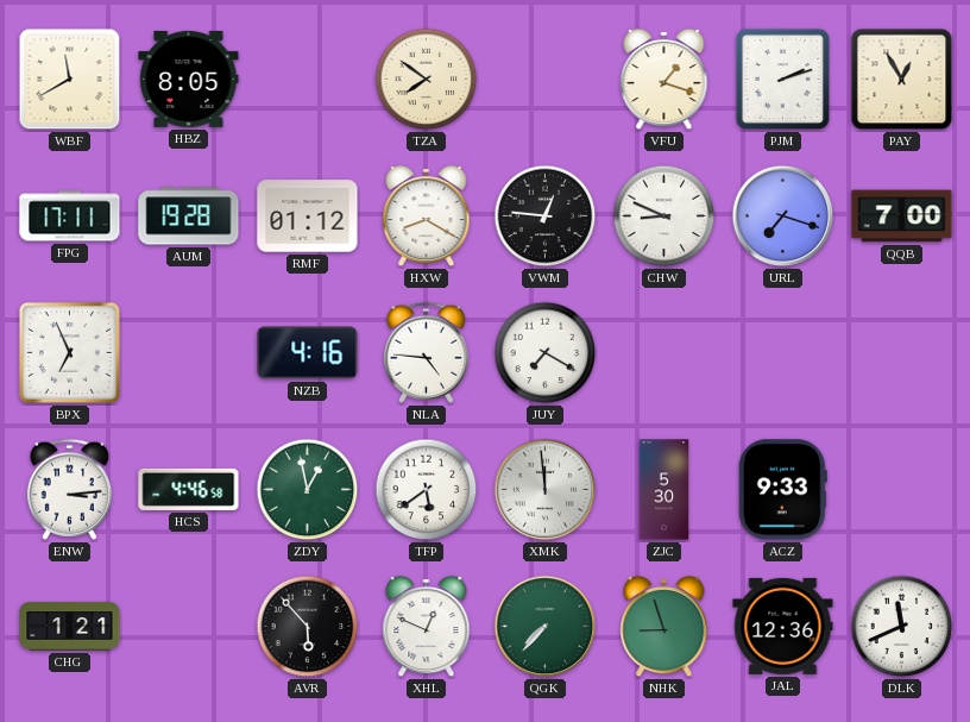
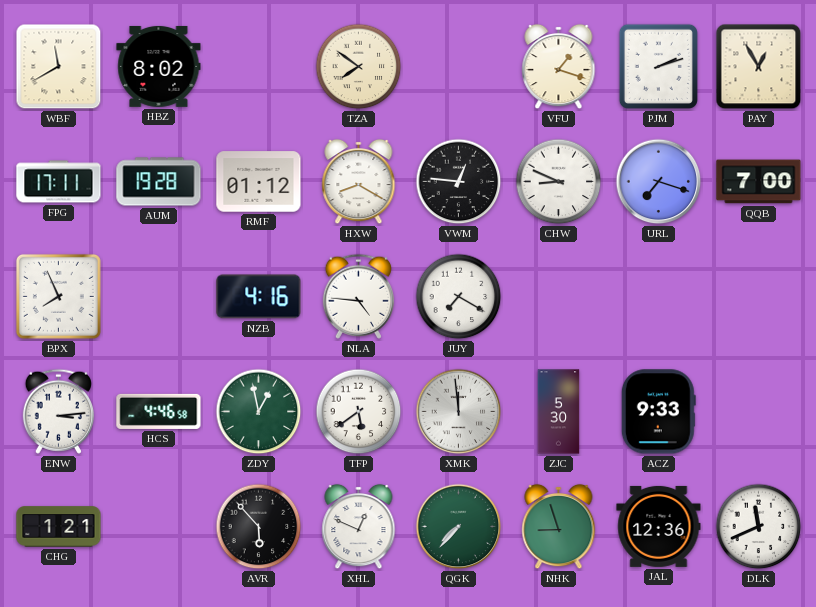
HBZ: 8:05 -> 8:02 (159, 66)
BPX: 6:56 -> 7:56 (58, 296)
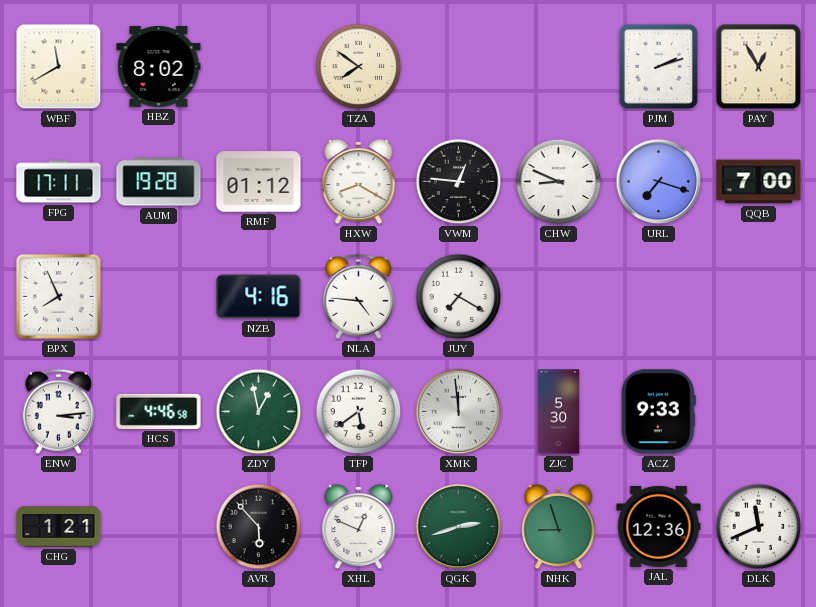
VFU: 1:18 -> none (559, 67)
QGK: 7:37 -> 2:42 (459, 527)
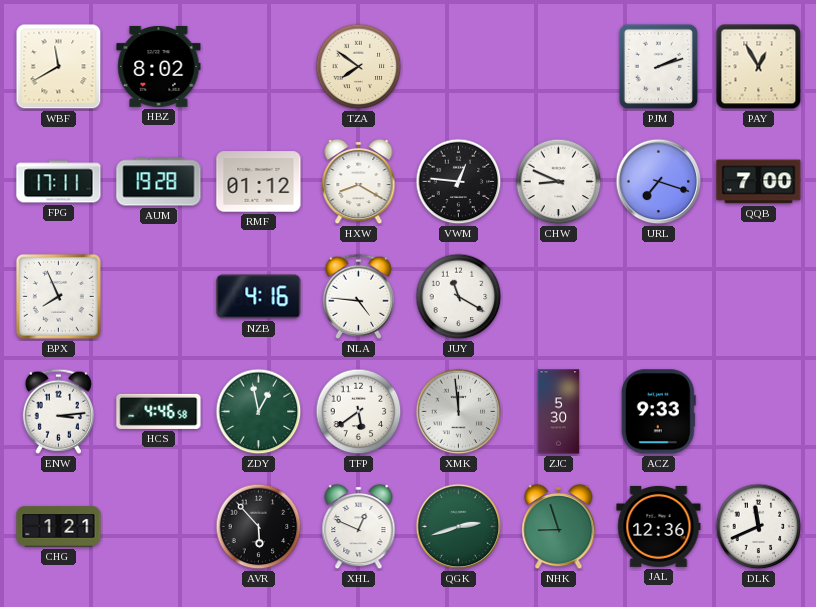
JUY: 7:20 -> 11:20 (459, 297)
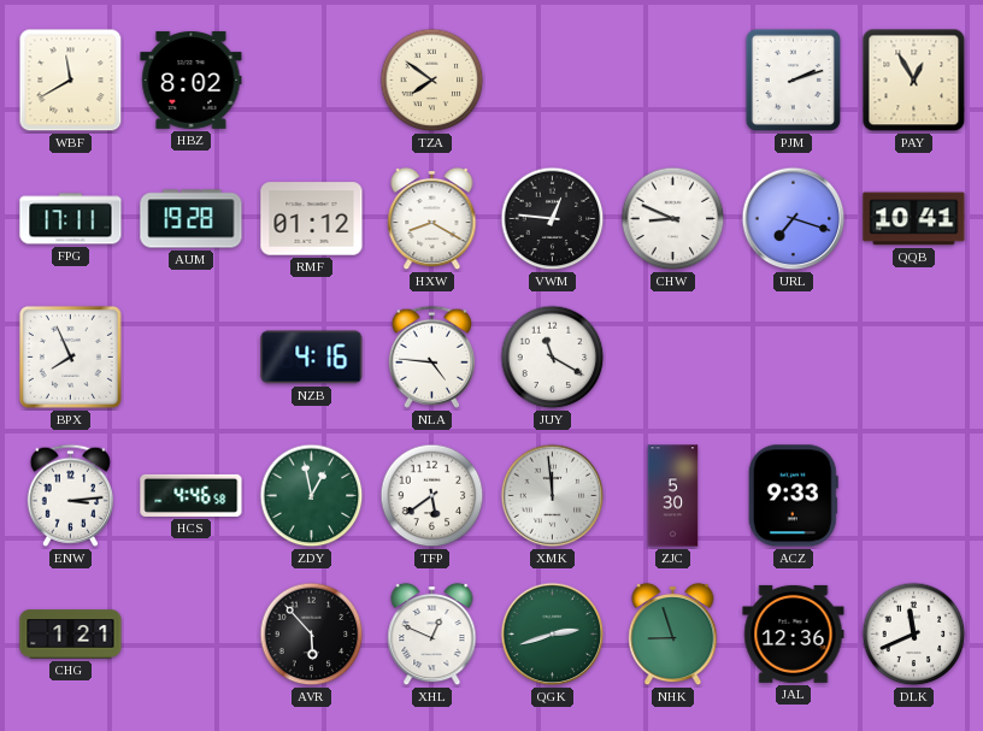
QQB: 7:00 -> 10:41 (914, 219)
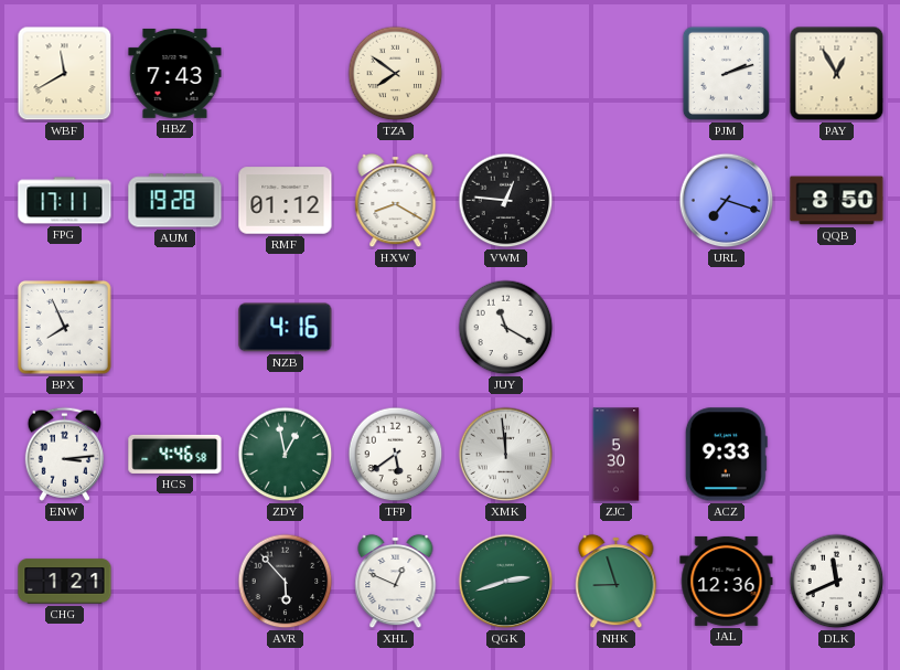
HBZ: 8:02 -> 7:43 (175, 73)
CHW: 8:49 -> none (673, 219)
QQB: 10:41 -> 8:50 (837, 201)
NLA: 4:46 -> none (431, 356)
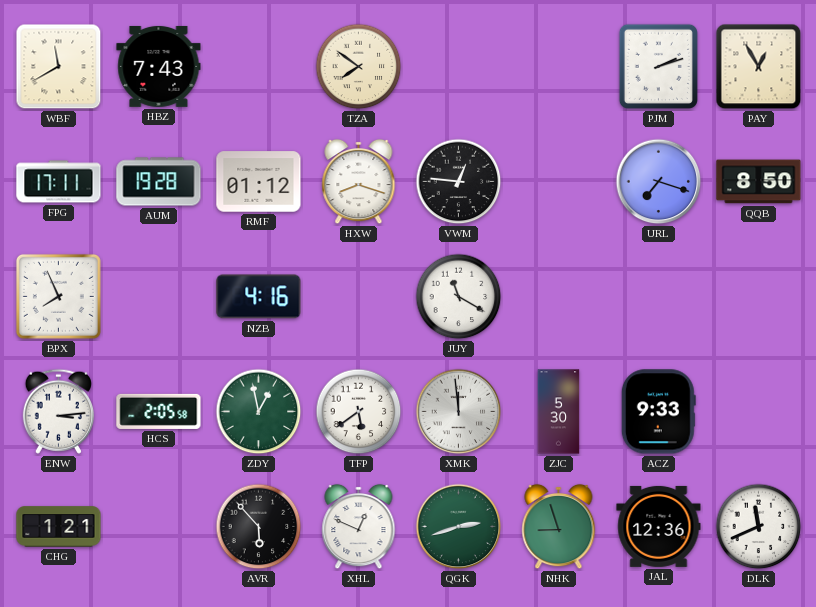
HXW: 8:20 -> 8:18 (359, 182)
HCS: 4:46 -> 2:05 (159, 411)
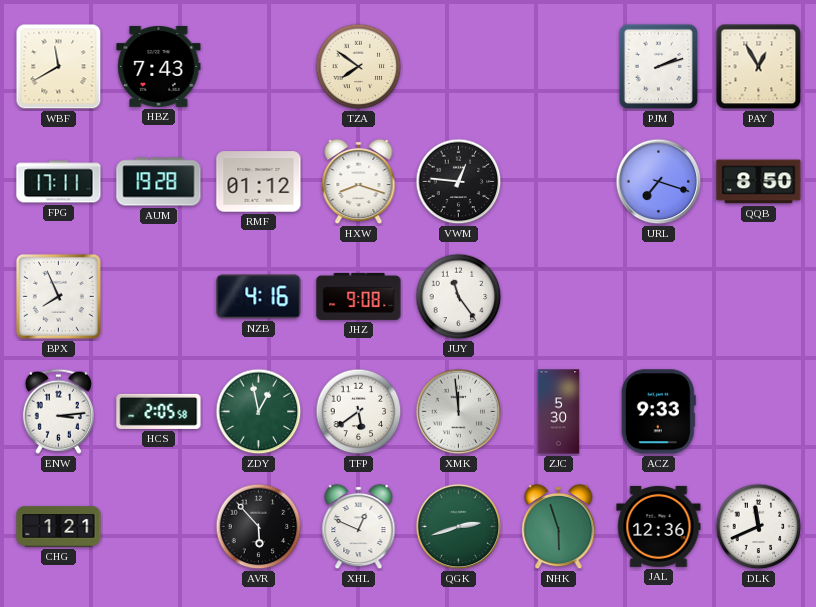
JHZ: none -> 9:08 (359, 296)
JUY: 11:20 -> 11:24 (459, 297)
NHK: 8:57 -> 5:57 (559, 527)
